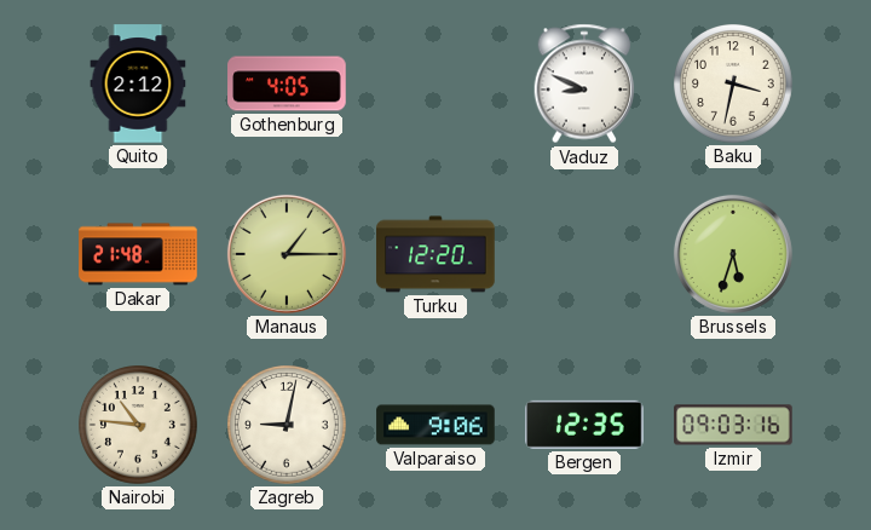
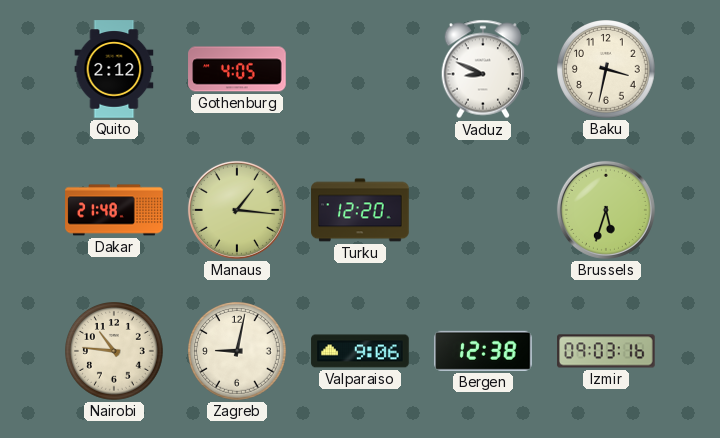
Manaus: 1:15 -> 1:16 (237, 210)
Bergen: 12:35 -> 12:38 (484, 351)
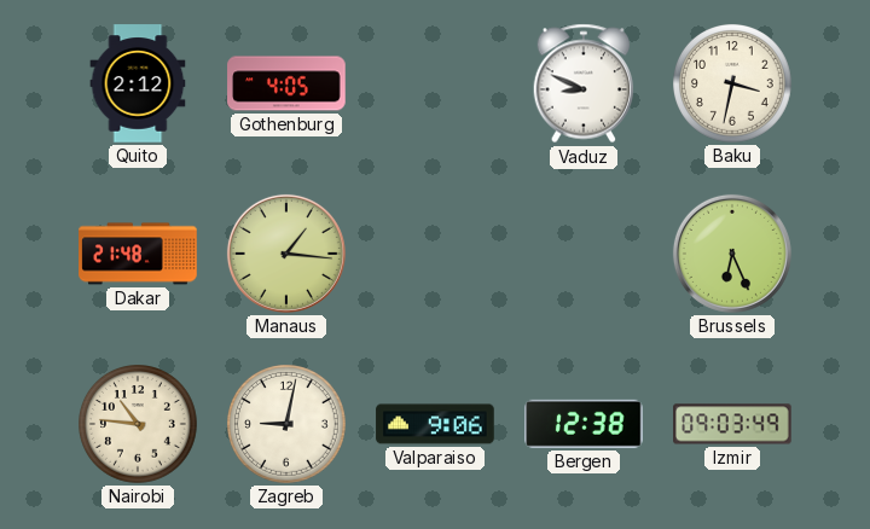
Turku: 12:20 -> none (360, 210)
Brussels: 5:33 -> 6:26 (732, 254)
Izmir: 09:03:16 -> 09:03:49 (732, 424)
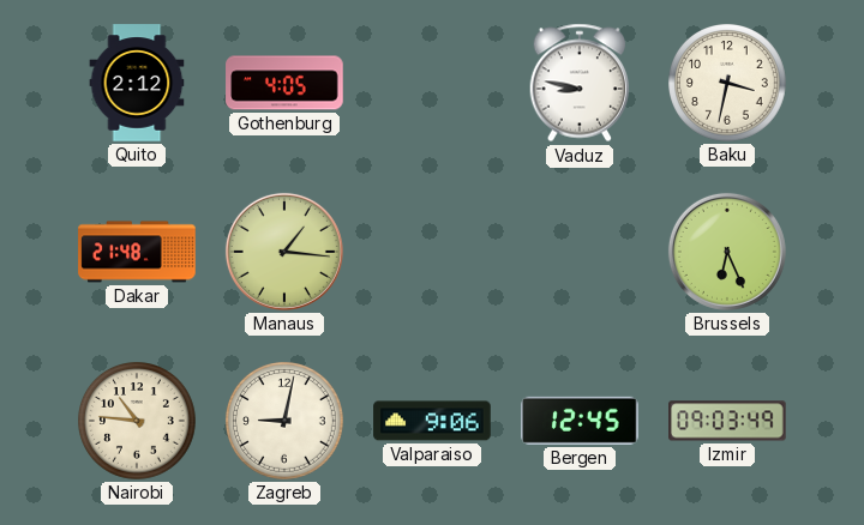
Vaduz: 8:49 -> 8:47 (580, 83)
Bergen: 12:38 -> 12:45 (581, 421)
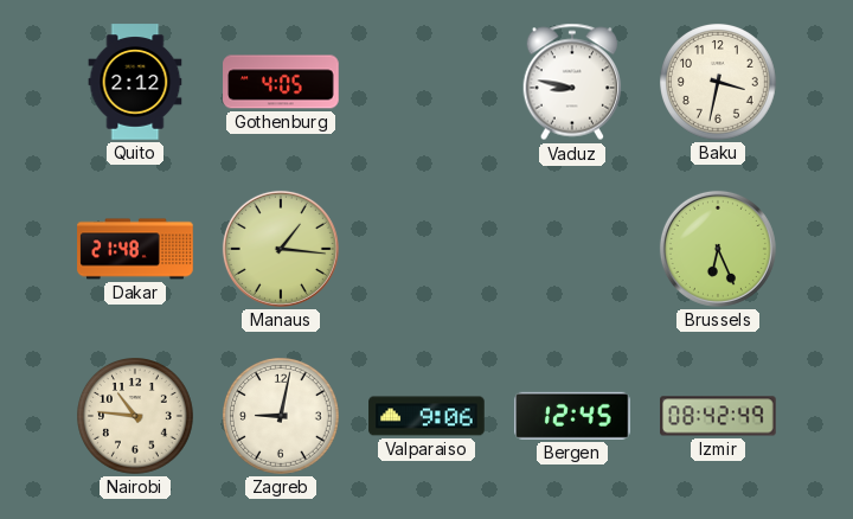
Izmir: 09:03 -> 08:42 (718, 416)
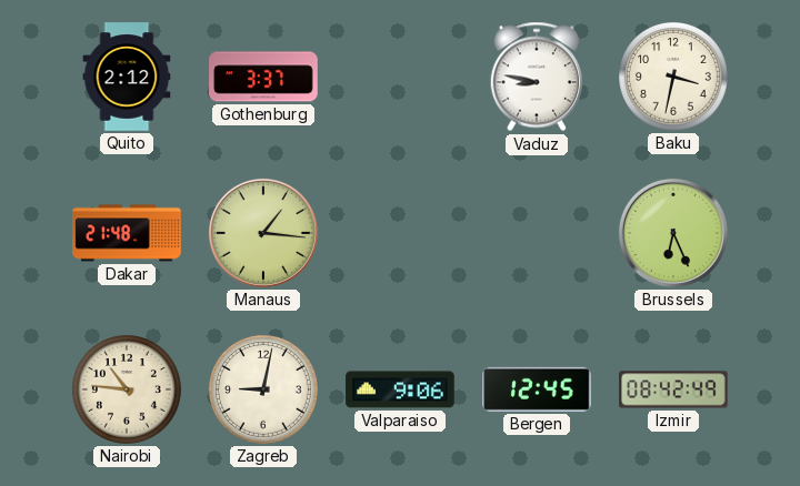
Gothenburg: 4:05 -> 3:37 (263, 77)
